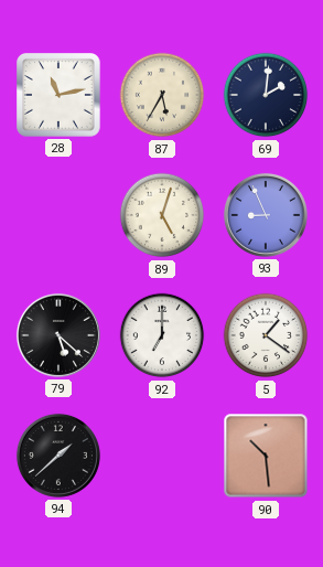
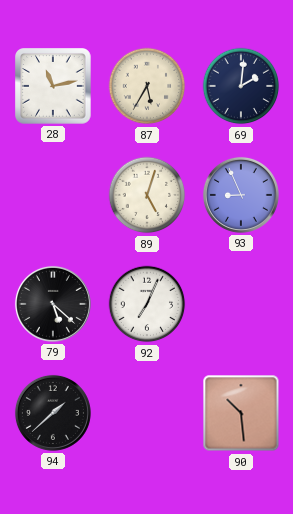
92: 7:00 -> 7:04 (147, 304)
5: 1:21 -> none (266, 335)
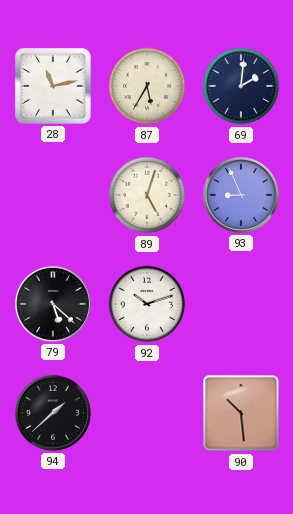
92: 7:04 -> 10:12 (147, 304)
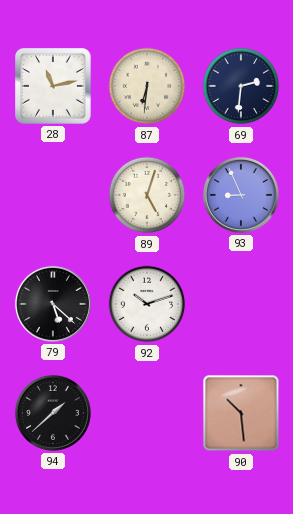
87: 5:35 -> 6:31 (147, 86)
69: 2:01 -> 2:31 (241, 86)
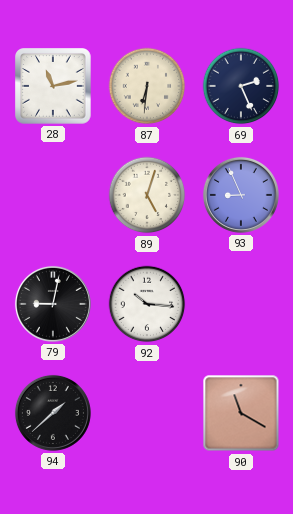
69: 2:31 -> 2:26 (241, 86)
79: 5:22 -> 9:02 (53, 304)
92: 10:12 -> 10:16 (147, 304)
90: 10:29 -> 11:20 (241, 413)
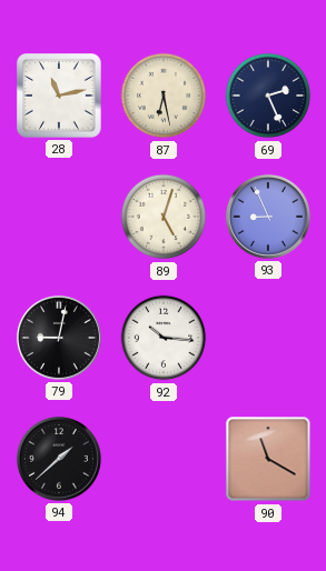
87: 6:31 -> 6:28 (164, 96)
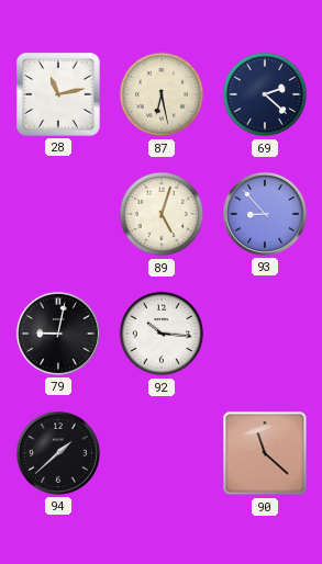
69: 2:26 -> 2:22 (265, 94)
93: 8:56 -> 8:53 (265, 214)
90: 11:20 -> 11:22 (265, 453)
